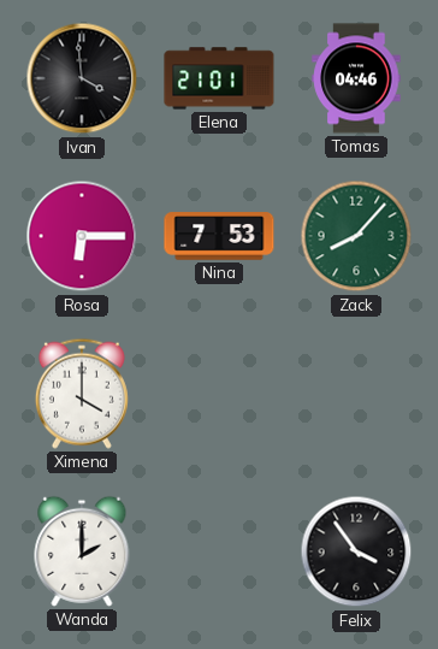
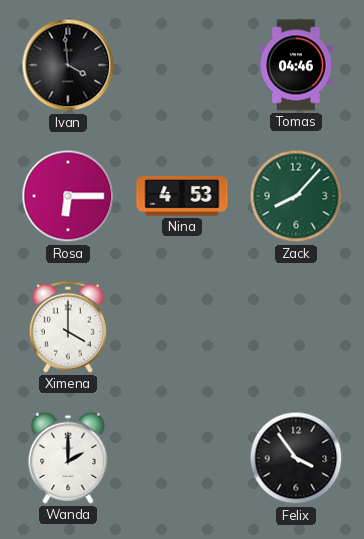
Elena: 21:01 -> none (219, 78)
Nina: 7:53 -> 4:53 (182, 196)
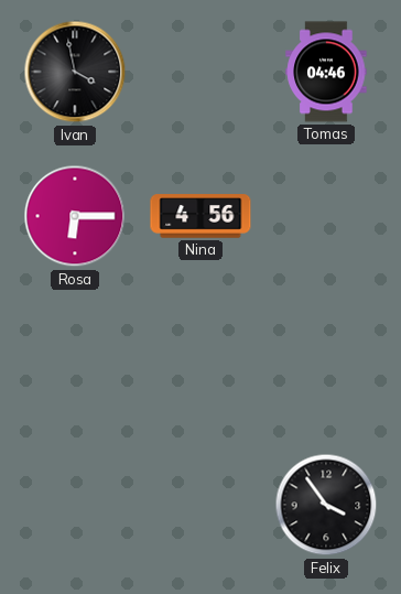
Ivan: 3:59 -> 3:58 (75, 72)
Nina: 4:53 -> 4:56 (201, 216)
Zack: 8:07 -> none (296, 196)
Ximena: 4:00 -> none (68, 327)
Wanda: 2:00 -> none (68, 458)
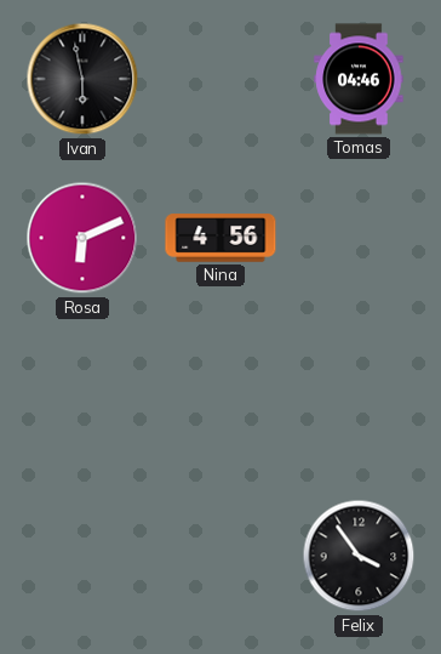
Ivan: 3:58 -> 5:58 (82, 79)
Rosa: 6:15 -> 6:11 (82, 238)
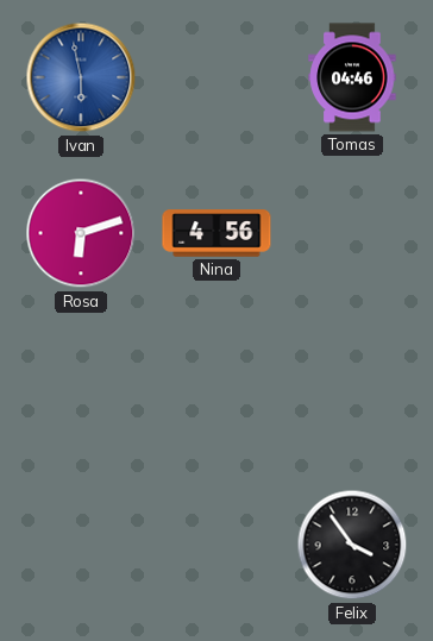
Ivan dial: black -> blue (81, 77)
Rosa: 6:11 -> 6:12 (81, 233)
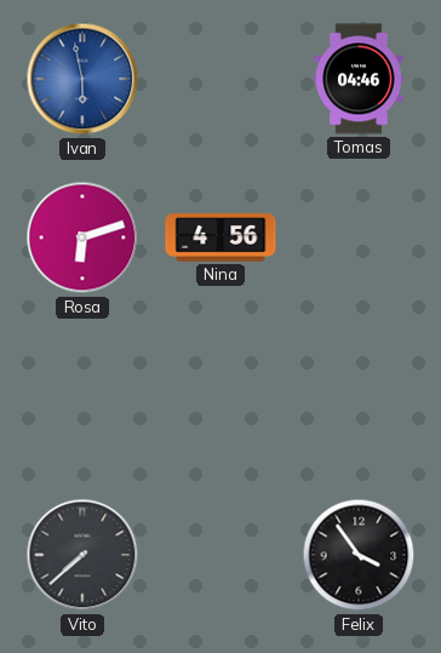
Vito: none -> 7:38 (82, 555)
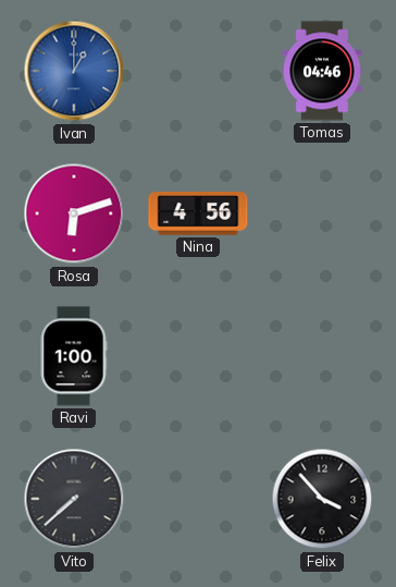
Ivan: 5:58 -> 1:00 (74, 71)
Ravi: none -> 1:00 (74, 356)
Felix: 3:54 -> 3:53 (322, 499)
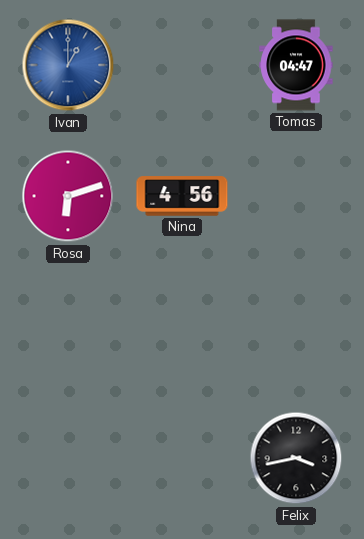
Tomas: 04:46 -> 04:47 (296, 65)
Ravi: 1:00 -> none (74, 356)
Vito: 7:38 -> none (74, 499)
Felix: 3:53 -> 3:43 (296, 458)
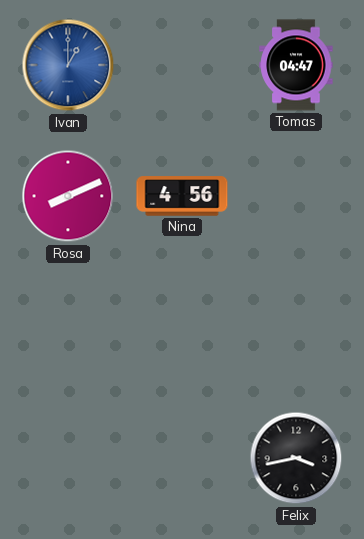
Rosa: 6:12 -> 8:11 (68, 196)
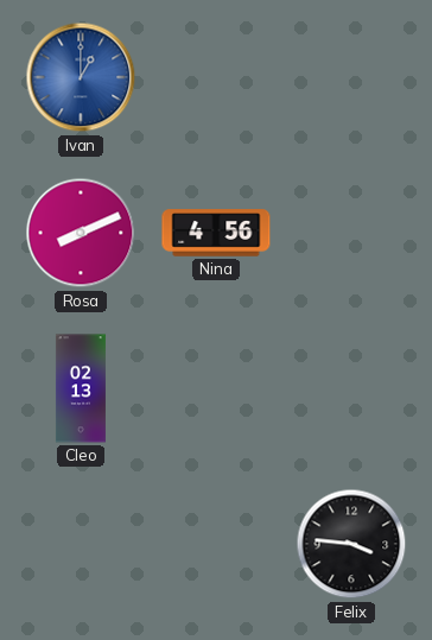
Tomas: 04:47 -> none (296, 65)
Cleo: none -> 02:13 (81, 388)
Felix: 3:43 -> 3:46 (351, 544)
